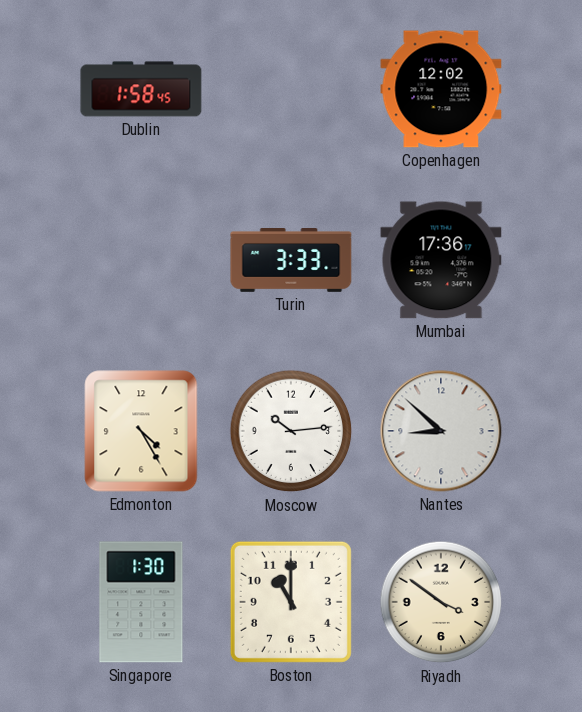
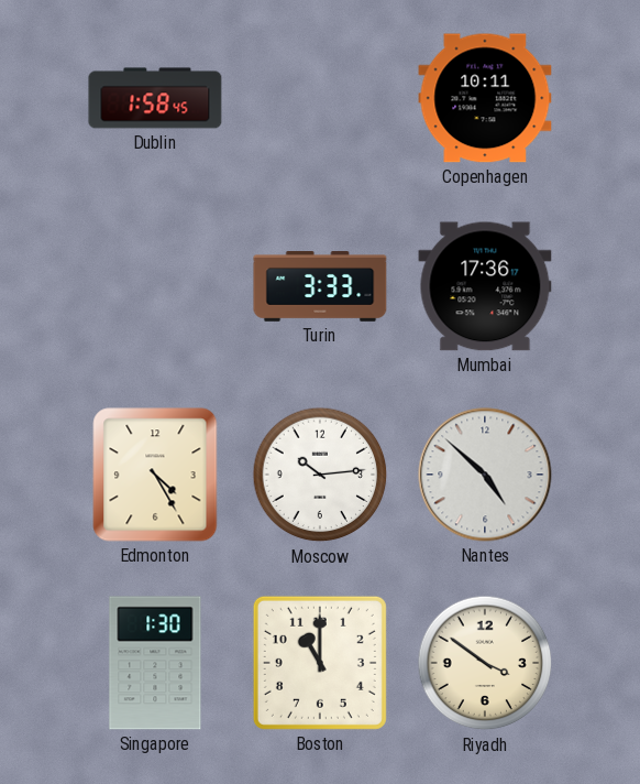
Copenhagen: 12:02 -> 10:11 (485, 98)
Nantes: 8:52 -> 4:52 (485, 475)
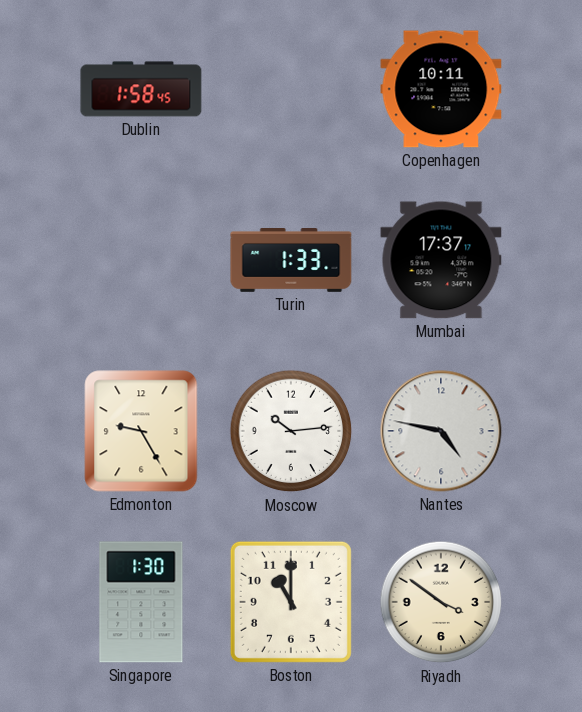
Turin: 3:33 -> 1:33 (291, 261)
Mumbai: 17:36 -> 17:37 (441, 260)
Edmonton: 4:25 -> 9:25 (141, 431)
Nantes: 4:52 -> 4:47 (441, 431)
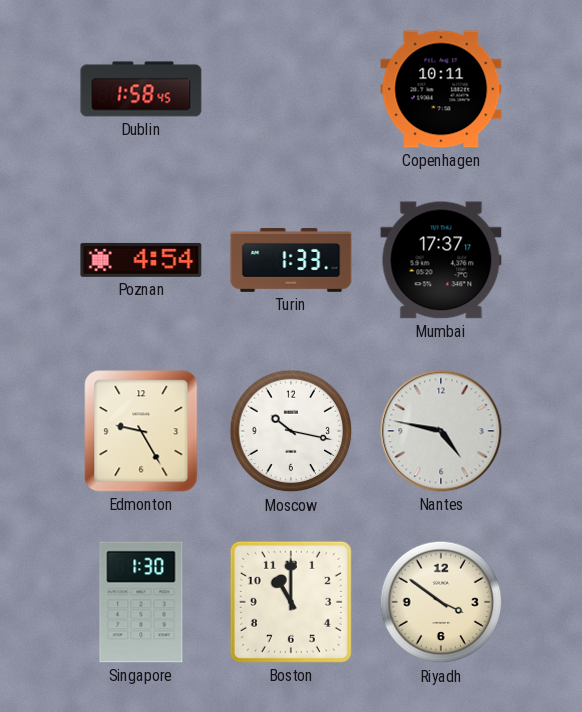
Poznan: none -> 4:54 (141, 260)
Moscow: 10:14 -> 10:17 (291, 431)
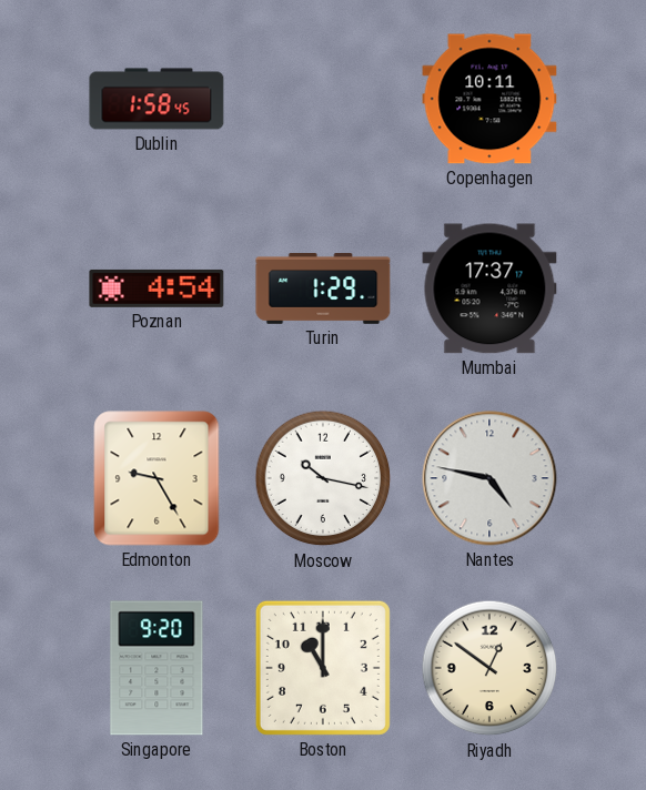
Turin: 1:33 -> 1:29 (323, 290)
Singapore: 1:30 -> 9:20 (157, 668)
Riyadh: 3:51 -> 12:51 (489, 668)
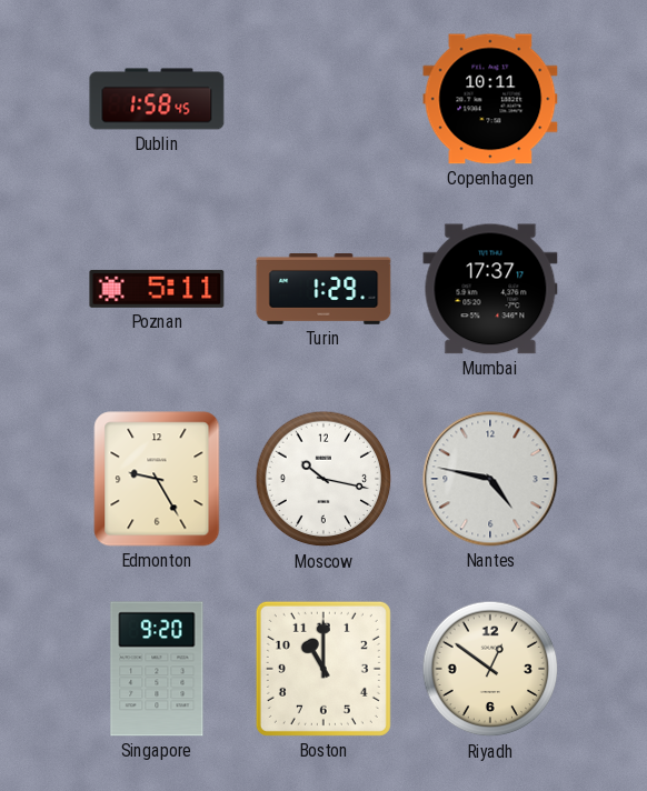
Poznan: 4:54 -> 5:11 (157, 289)
